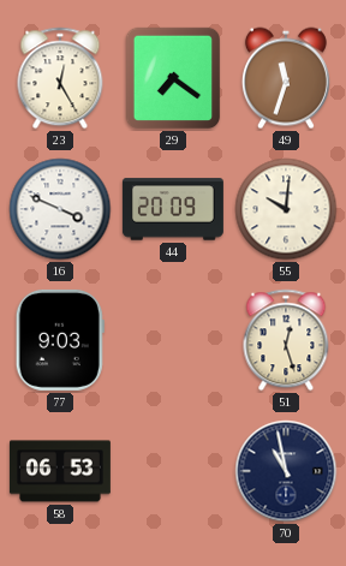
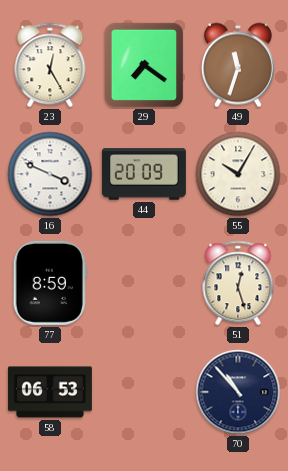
55: 10:01 -> 10:05 (238, 174)
77: 9:03 -> 8:59 (50, 283)
70: 10:58 -> 10:53 (238, 392)
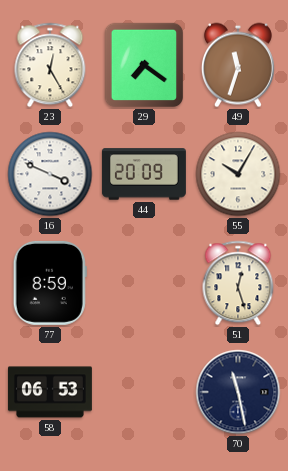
70: 10:53 -> 11:28 (238, 392)
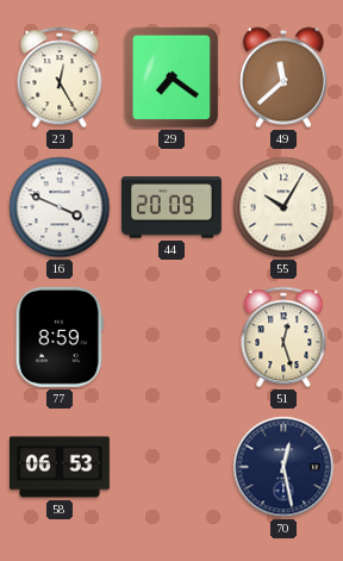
49: 11:33 -> 11:38 (283, 77)
70: 11:28 -> 12:28 (283, 467)
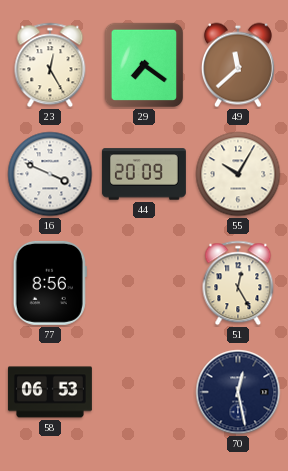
77: 8:59 -> 8:56 (50, 283)
51: 12:27 -> 12:25 (238, 283)
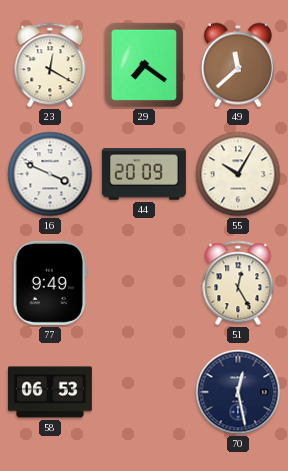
23: 12:25 -> 12:20 (50, 65)
77: 8:56 -> 9:49 (50, 283)
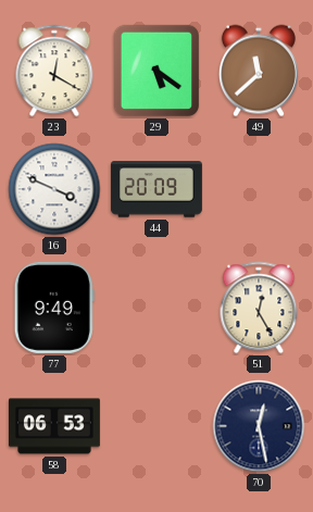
29: 7:21 -> 5:21 (156, 71)
55: 10:05 -> none (238, 174)
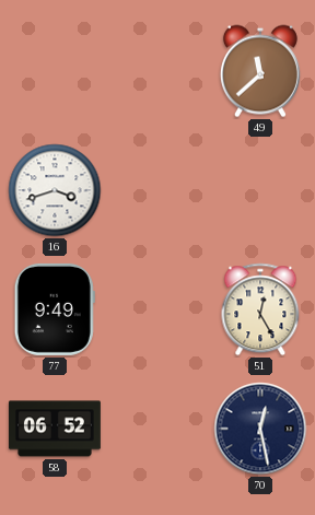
23: 12:20 -> none (54, 71)
29: 5:21 -> none (156, 71)
16: 3:49 -> 3:42 (55, 190)
44: 20:09 -> none (156, 189)
58: 06:53 -> 06:52 (55, 429)
